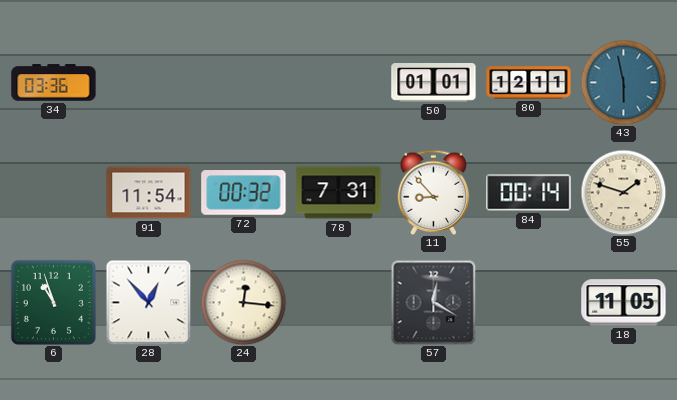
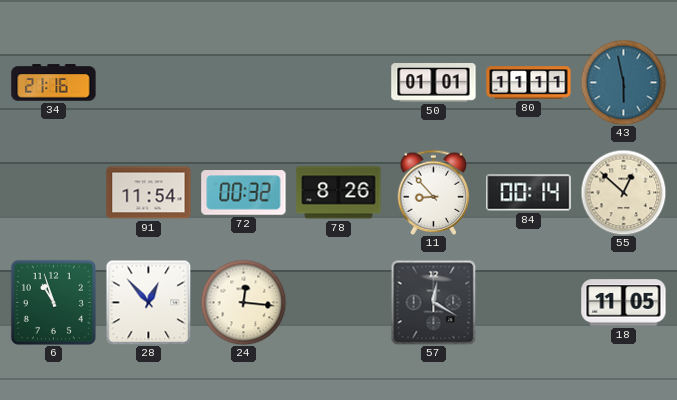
34: 03:36 -> 21:16 (54, 83)
80: 12:11 -> 11:11 (529, 83)
78: 7:31 -> 8:26 (339, 193)
55: 1:48 -> 12:52 (623, 192)
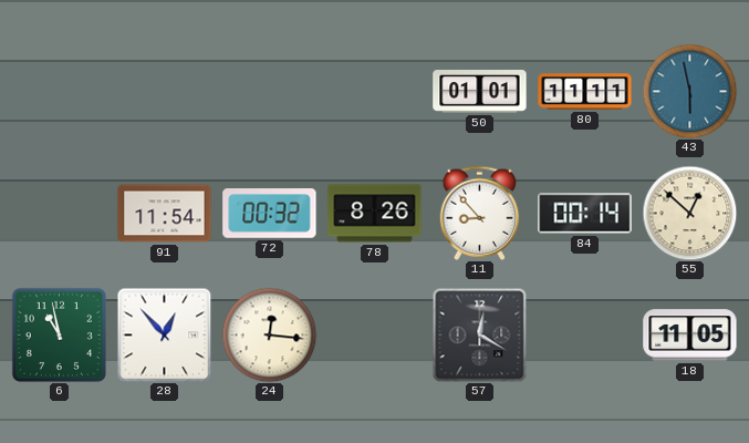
34: 21:16 -> none (54, 83)
6: 10:57 -> 10:58 (59, 334)
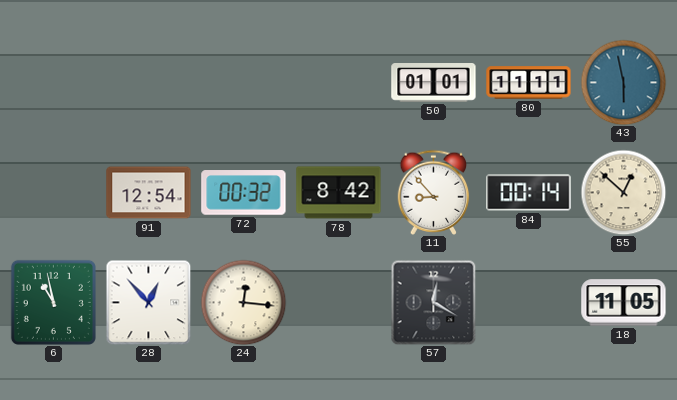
91: 11:54 -> 12:54 (149, 193)
78: 8:26 -> 8:42 (339, 193)
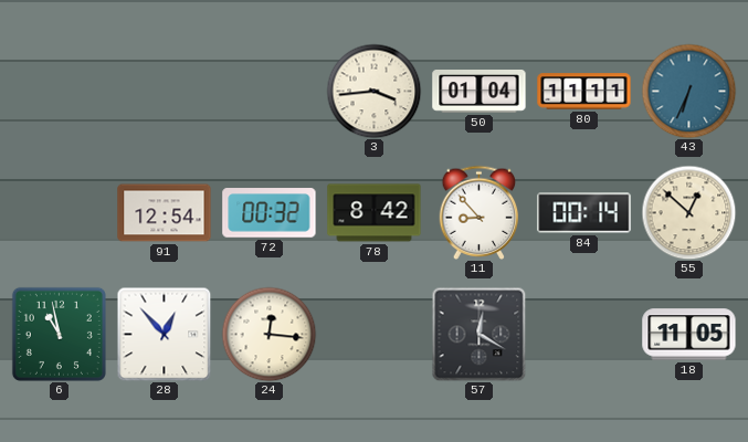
3: none -> 3:44 (373, 91)
50: 01:01 -> 01:04 (480, 92)
43: 5:58 -> 6:34 (688, 91)
